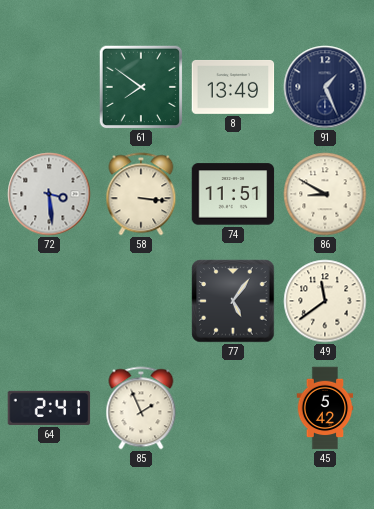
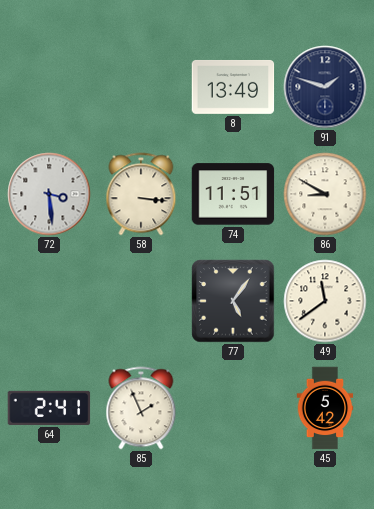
61: 7:51 -> none (141, 87)
91: 1:26 -> 1:48 (325, 87)
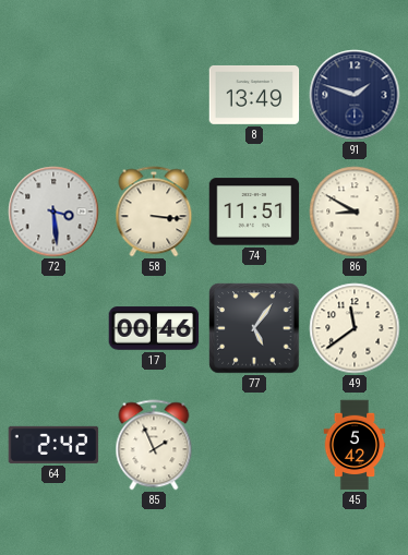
17: none -> 00:46 (154, 328)
64: 2:41 -> 2:42 (53, 445)
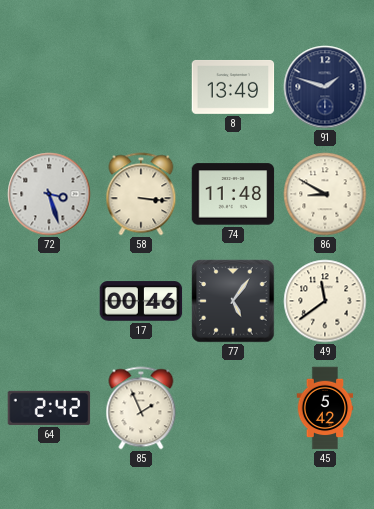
72: 3:29 -> 3:27 (49, 194)
74: 11:51 -> 11:48 (233, 194)
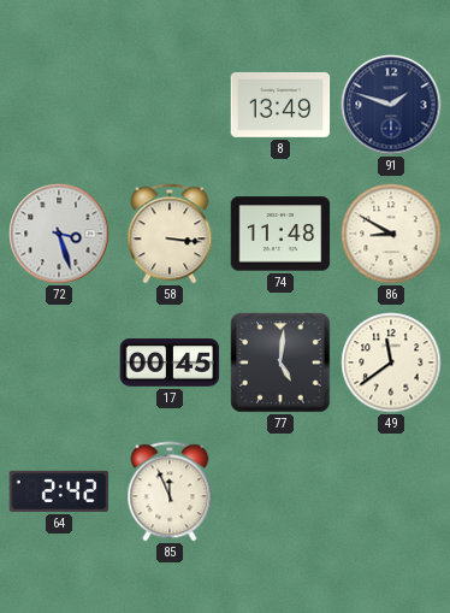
17: 00:46 -> 00:45 (170, 363)
77: 5:06 -> 5:01 (280, 363)
85: 1:56 -> 11:56 (170, 491)
45: 5:42 -> none (325, 408)
